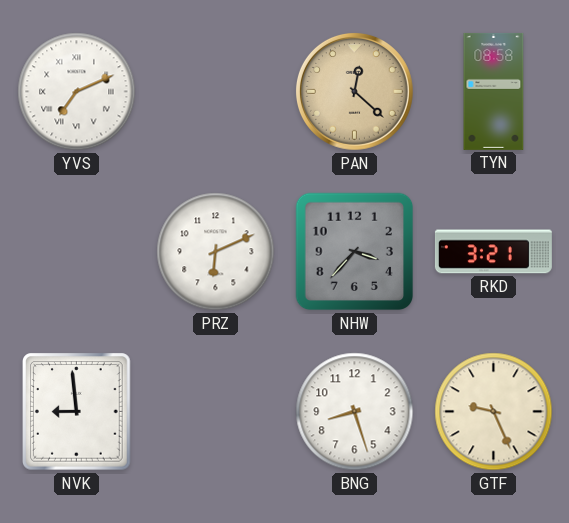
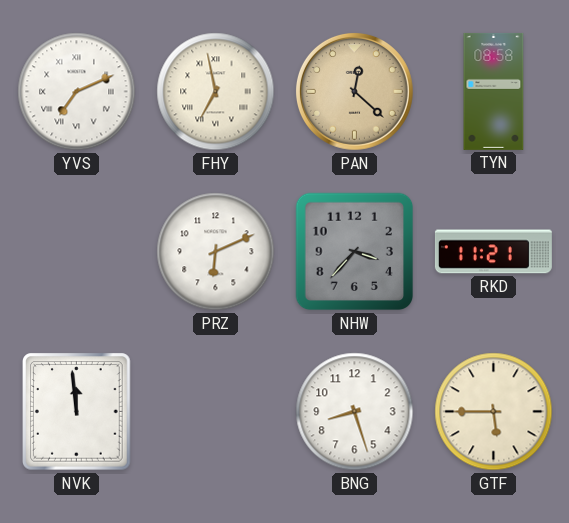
FHY: none -> 6:58 (216, 92)
RKD: 3:21 -> 11:21 (493, 252)
NVK: 8:59 -> 11:59 (77, 412)
GTF: 9:26 -> 5:45 (494, 412)
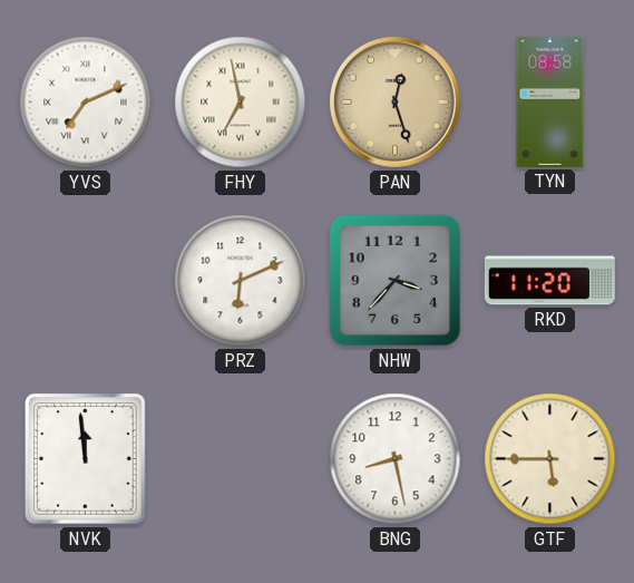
PAN: 12:22 -> 12:27 (394, 101)
RKD: 11:21 -> 11:20 (549, 281)
BNG: 8:27 -> 8:28 (396, 459)
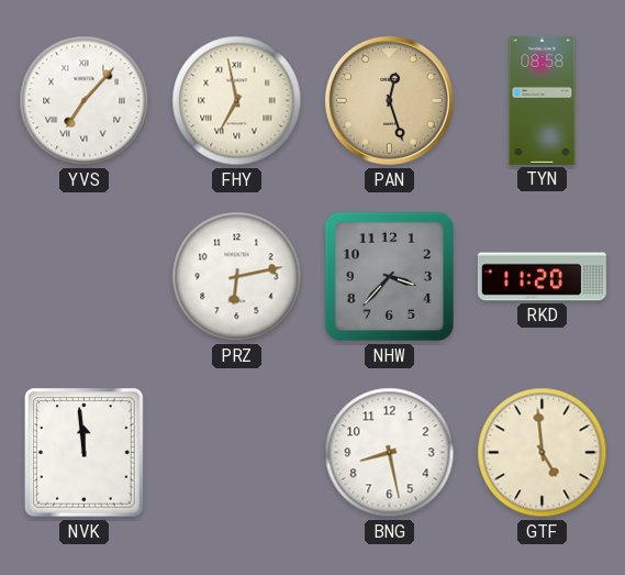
YVS: 7:11 -> 7:07 (85, 101)
PRZ: 6:11 -> 6:13 (237, 277)
GTF: 5:45 -> 4:59 (543, 453)
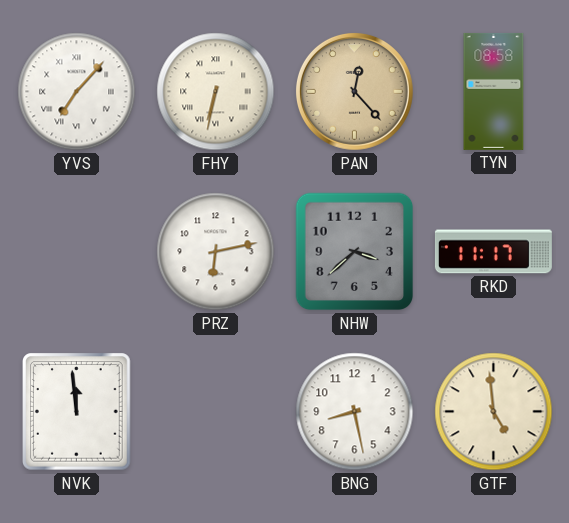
FHY: 6:58 -> 6:32 (216, 92)
PAN: 12:27 -> 12:23 (354, 91)
NHW: 3:37 -> 3:38 (355, 252)
RKD: 11:20 -> 11:17 (493, 252)
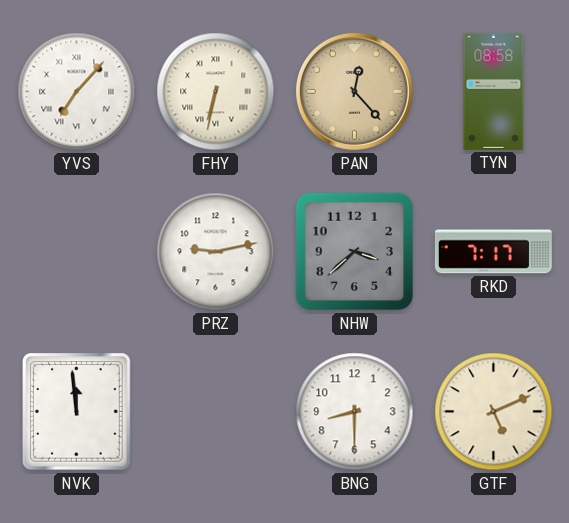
PRZ: 6:13 -> 9:13 (216, 252)
RKD: 11:17 -> 7:17 (493, 252)
BNG: 8:28 -> 8:30 (355, 412)
GTF: 4:59 -> 5:11 (494, 412)
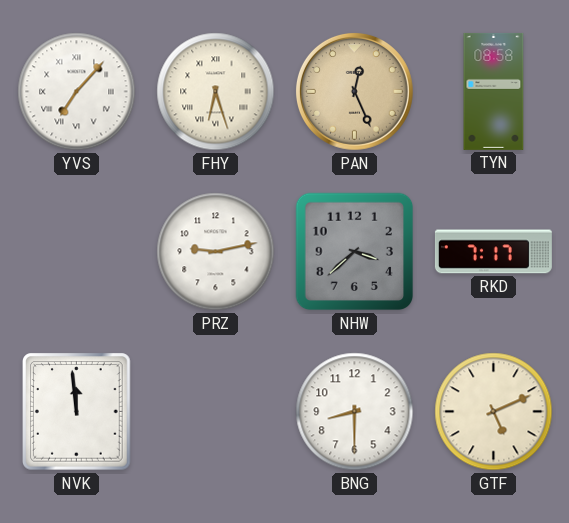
FHY: 6:32 -> 6:27 (216, 92)
PAN: 12:23 -> 12:26 (354, 91)
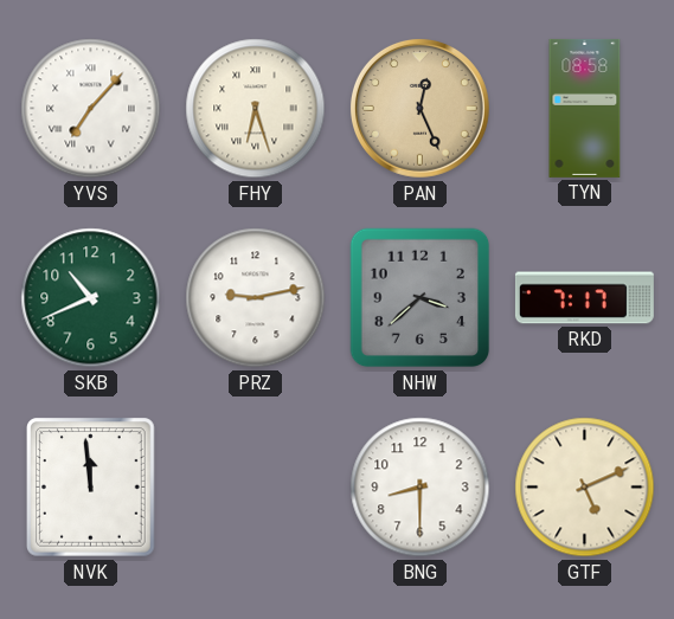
SKB: none -> 10:41 (91, 298)
